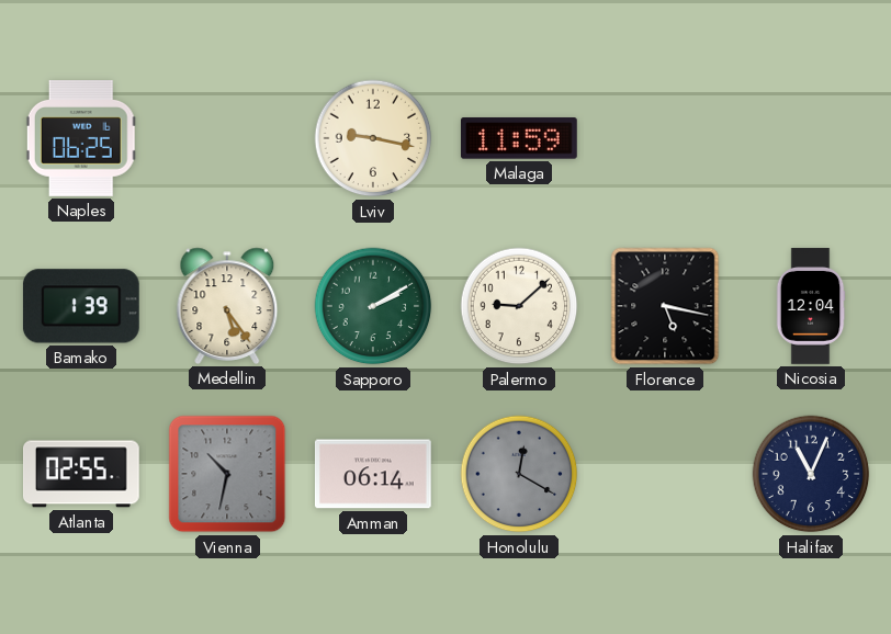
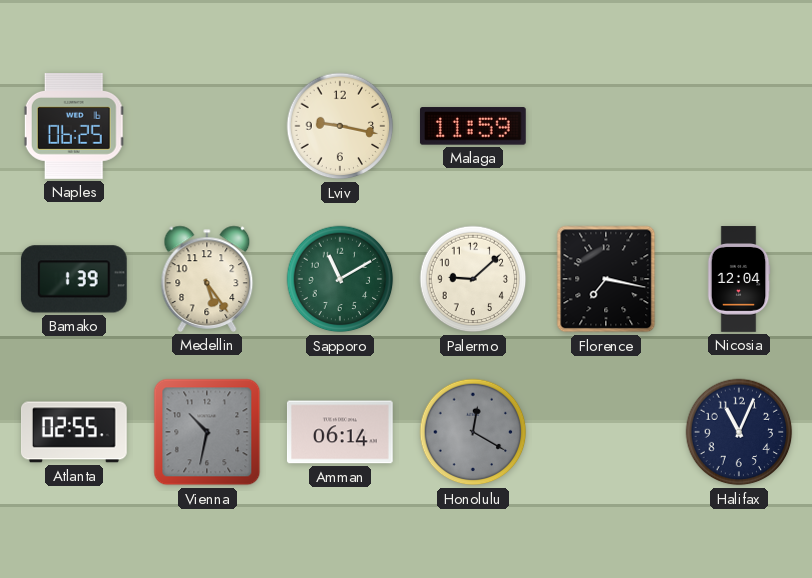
Sapporo: 2:10 -> 11:10 (340, 279)
Florence: 5:17 -> 7:17 (606, 279)
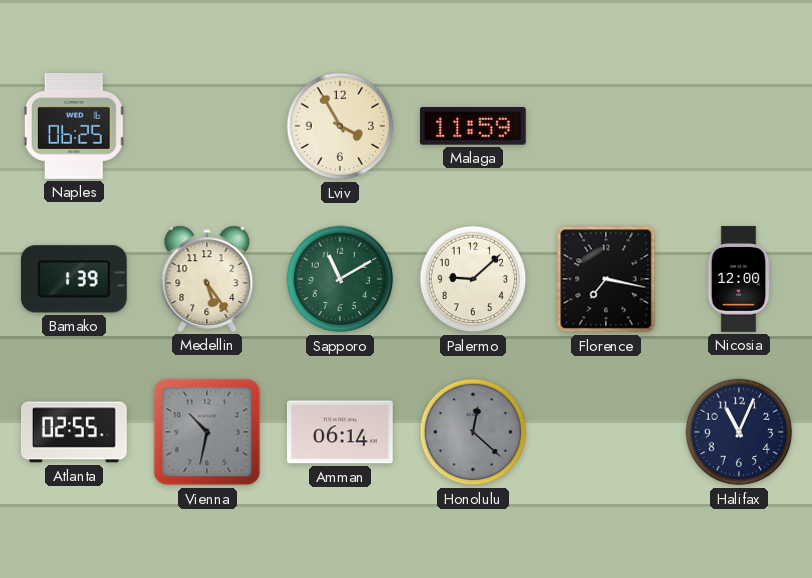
Lviv: 9:17 -> 3:55 (340, 126)
Nicosia: 12:04 -> 12:00 (739, 279)
Honolulu: 12:20 -> 12:22 (473, 432)
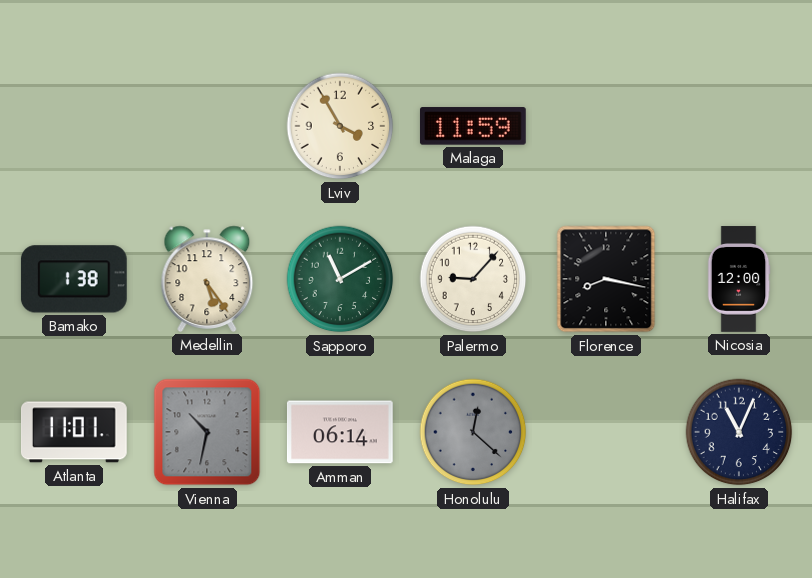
Naples: 06:25 -> none (74, 127)
Bamako: 1:39 -> 1:38 (74, 279)
Palermo: 9:08 -> 9:07 (473, 279)
Florence: 7:17 -> 8:17 (606, 279)
Atlanta: 02:55 -> 11:01 (75, 432)
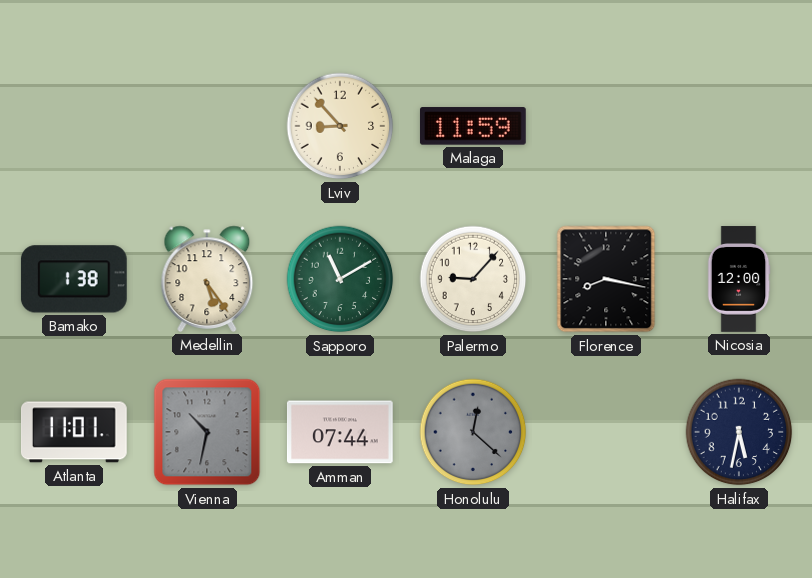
Lviv: 3:55 -> 8:53 (340, 126)
Amman: 06:14 -> 07:44 (340, 432)
Halifax: 11:04 -> 5:32 (739, 432)
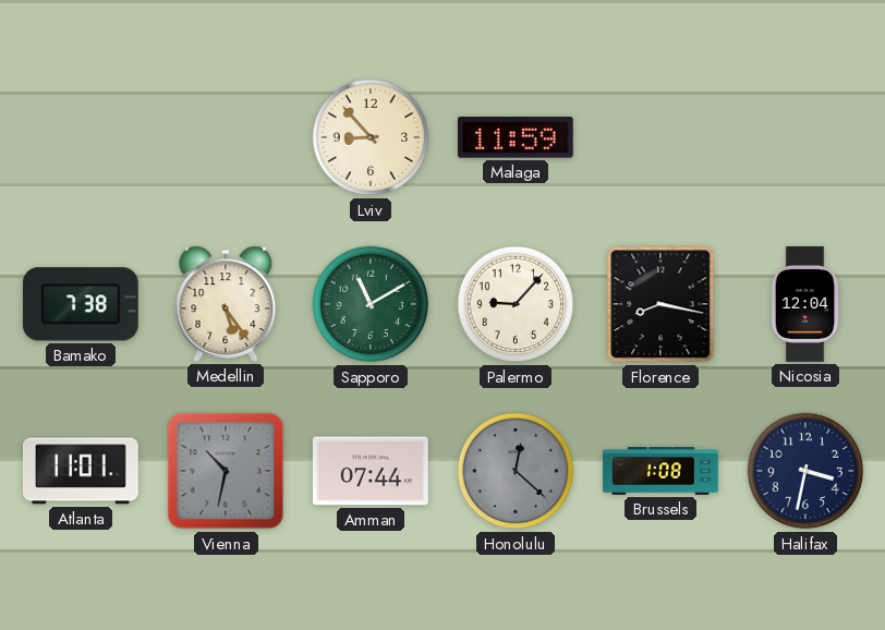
Bamako: 1:38 -> 7:38 (81, 304)
Nicosia: 12:00 -> 12:04 (805, 304)
Brussels: none -> 1:08 (660, 471)
Halifax: 5:32 -> 3:32 (805, 471)
